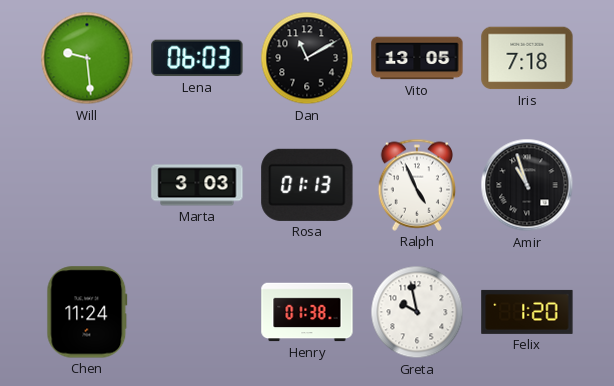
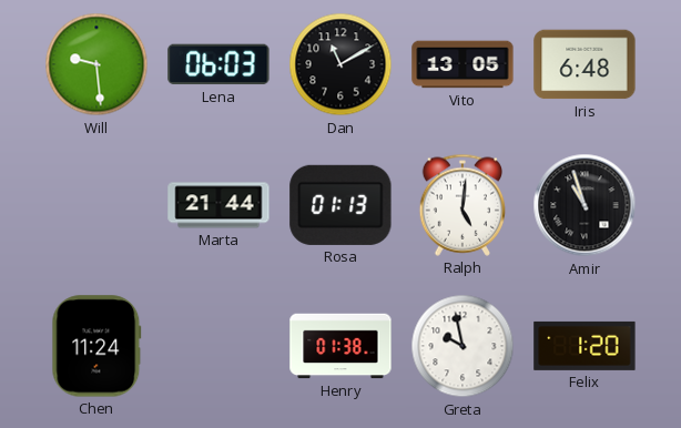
Iris: 7:18 -> 6:48 (585, 64)
Marta: 3:03 -> 21:44 (218, 205)
Ralph: 4:56 -> 5:01 (463, 205)
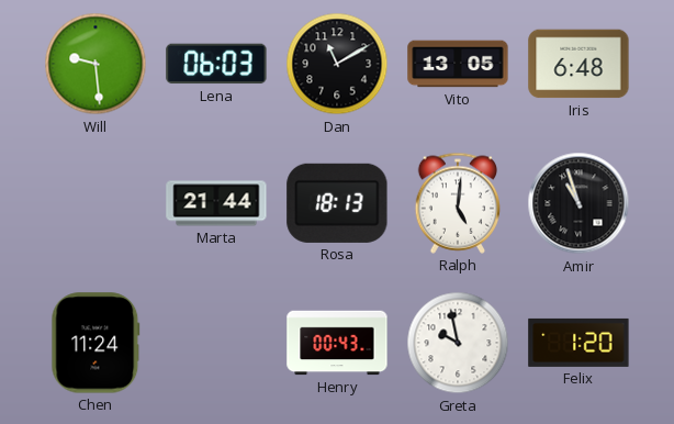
Rosa: 01:13 -> 18:13 (337, 203)
Henry: 01:38 -> 00:43 (337, 343)
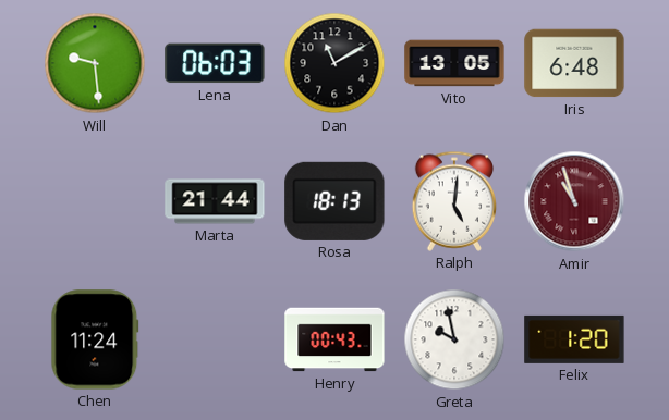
Amir dial: black -> burgundy (574, 201)
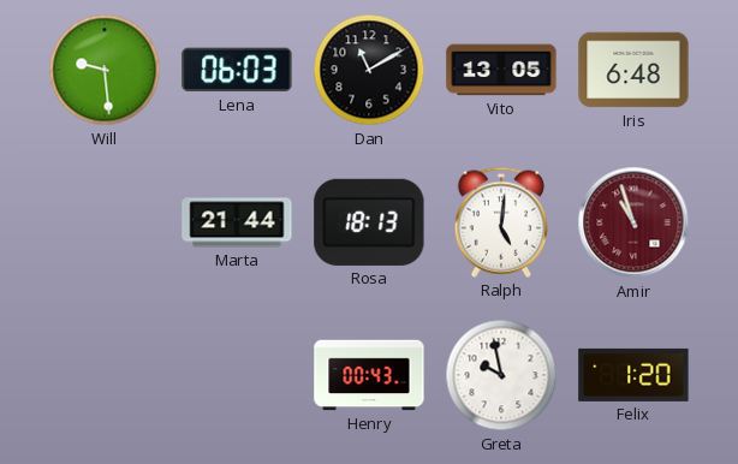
Chen: 11:24 -> none (95, 339)
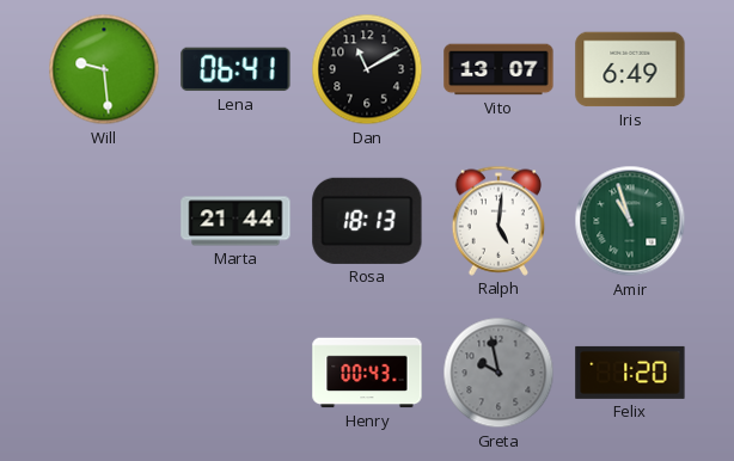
Lena: 06:03 -> 06:41 (236, 69)
Vito: 13:05 -> 13:07 (498, 69)
Iris: 6:48 -> 6:49 (630, 69)
Amir dial: burgundy -> green (630, 221)
Greta dial: white -> grey (498, 373)
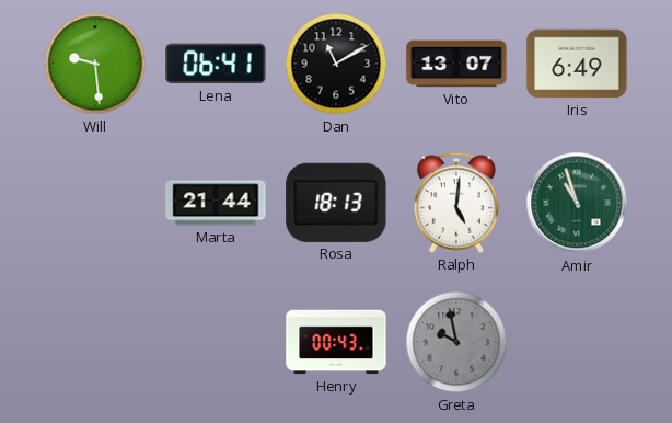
Felix: 1:20 -> none (630, 373)
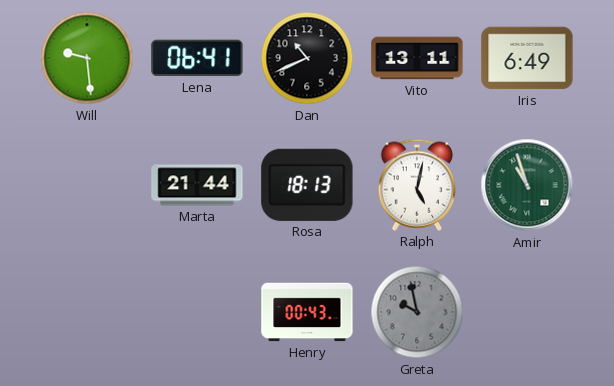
Dan: 11:10 -> 10:41 (307, 58)
Vito: 13:07 -> 13:11 (417, 58)
Ralph: 5:01 -> 5:02 (417, 185)
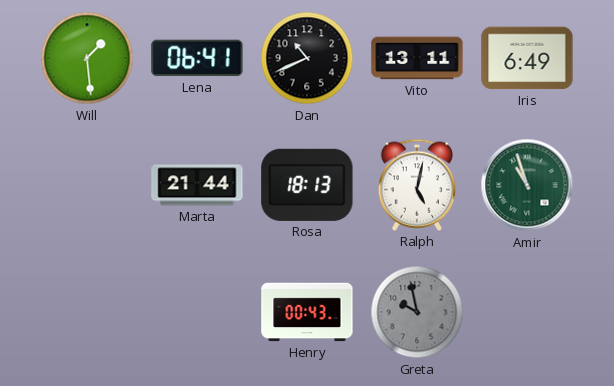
Will: 9:29 -> 1:29 (87, 58)
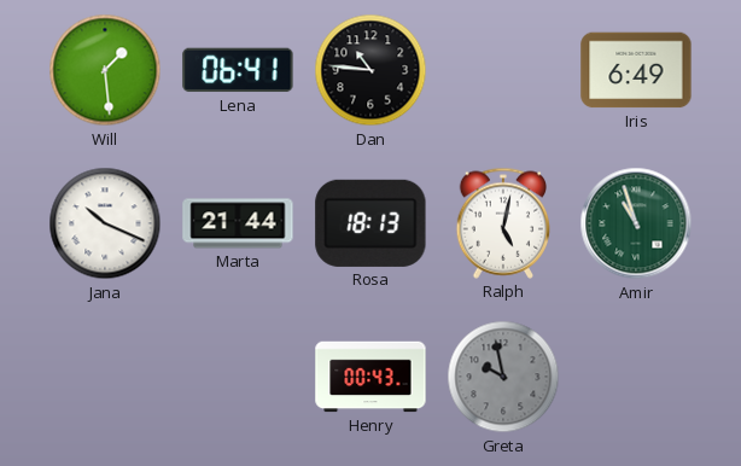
Dan: 10:41 -> 10:46 (370, 70)
Vito: 13:11 -> none (417, 58)
Jana: none -> 10:19 (105, 223)
